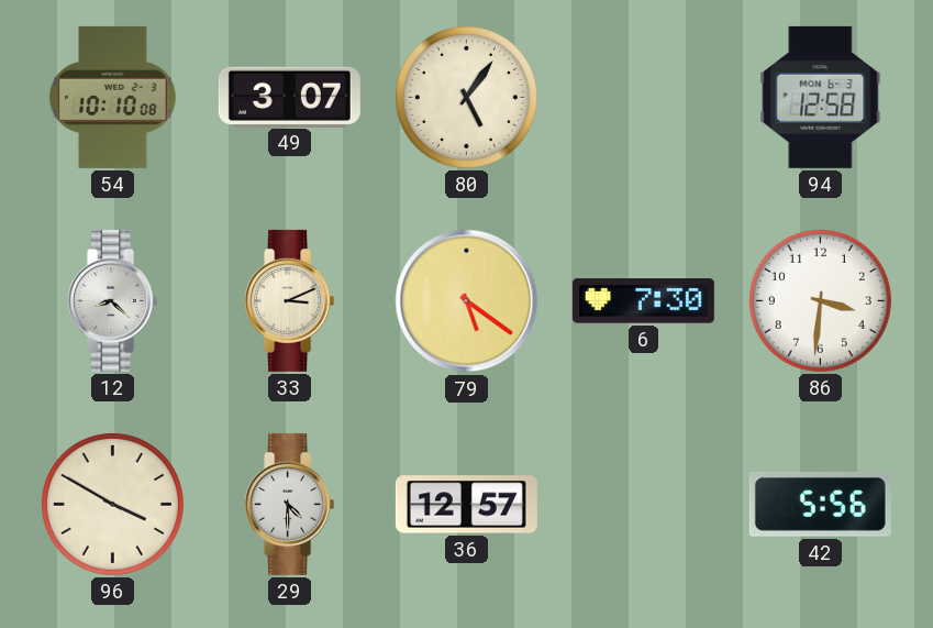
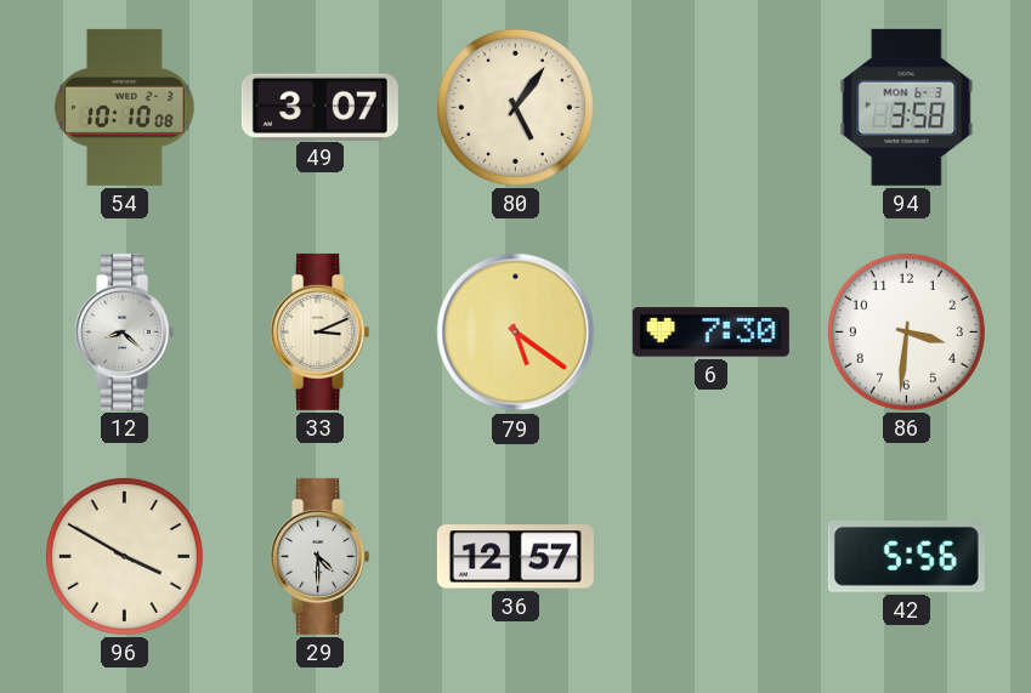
94: 12:58 -> 3:58 (907, 107)
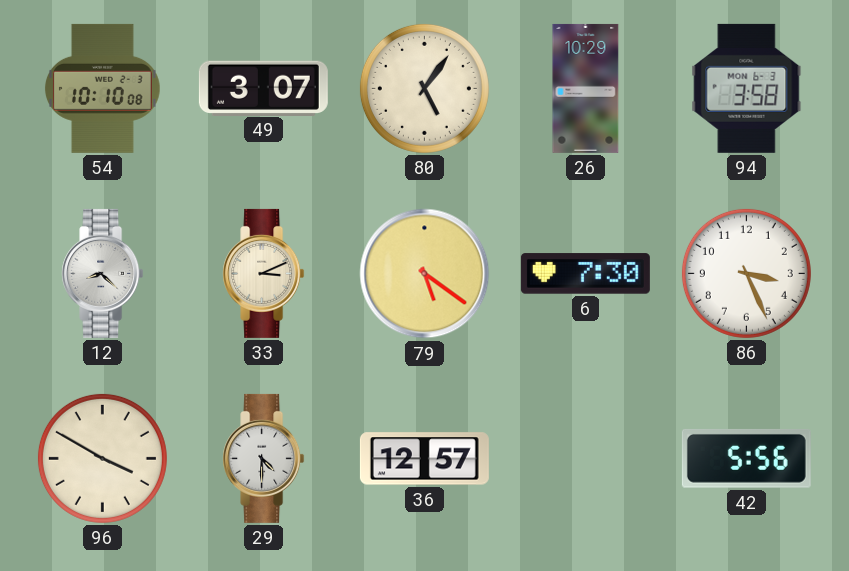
26: none -> 10:29 (586, 88)
86: 3:31 -> 3:26 (746, 273)
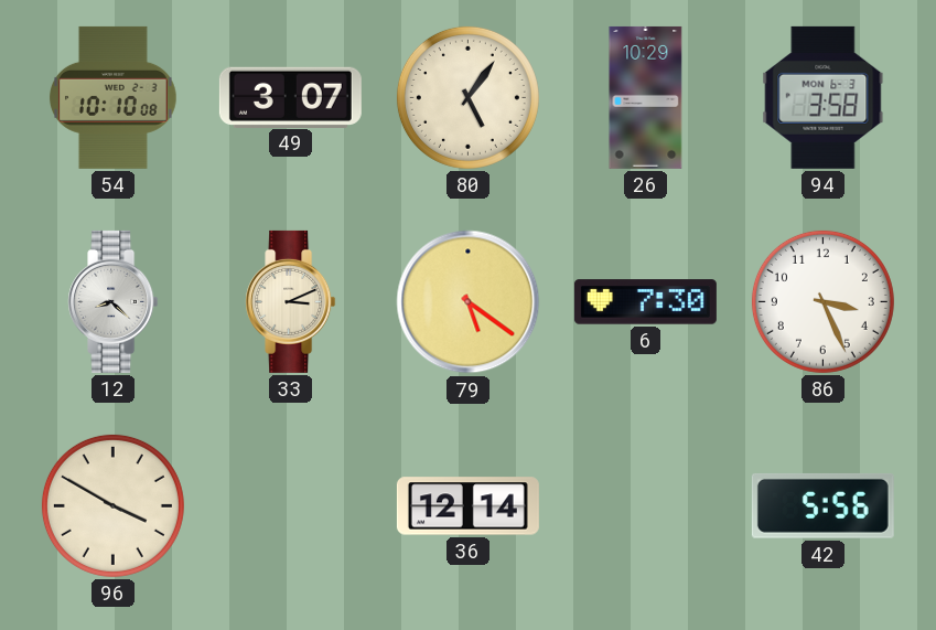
29: 4:30 -> none (264, 458)
36: 12:57 -> 12:14 (467, 506)
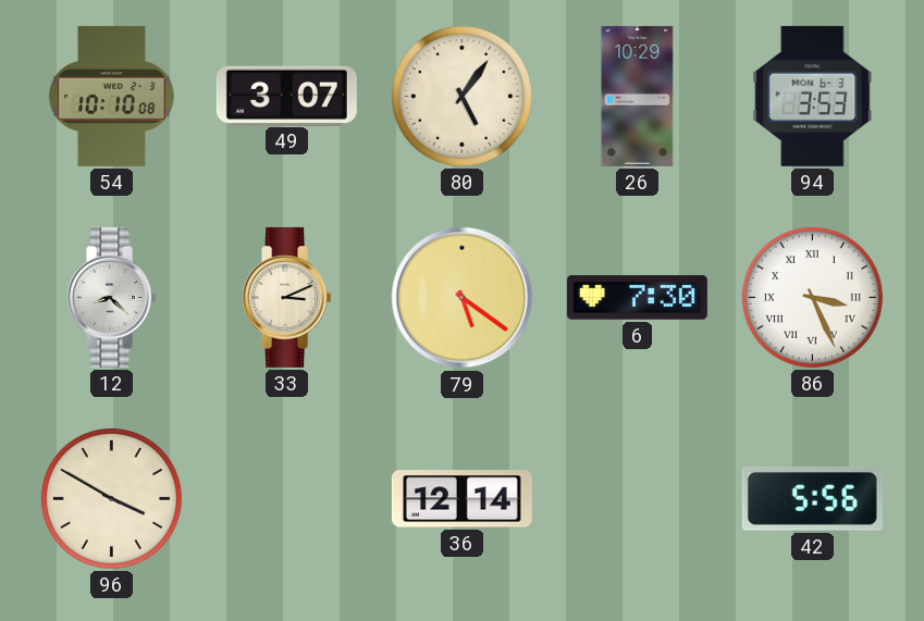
94: 3:58 -> 3:53 (813, 96)
86 numerals: Arabic -> Roman (812, 297)
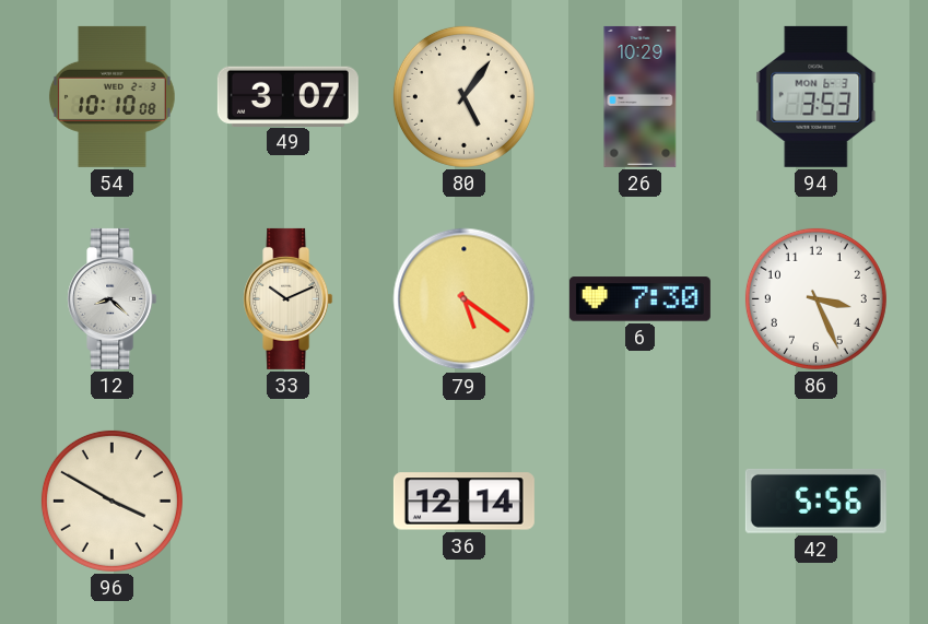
33: 3:11 -> 10:11 (289, 298)
86 numerals: Roman -> Arabic (815, 298)
